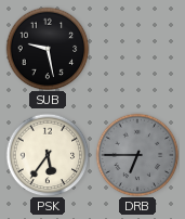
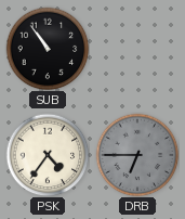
SUB: 9:28 -> 10:54 (48, 49)
PSK: 5:36 -> 4:36 (48, 155)
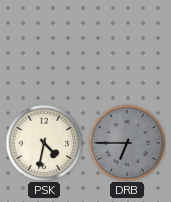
SUB: 10:54 -> none (48, 49)
PSK: 4:36 -> 4:32 (44, 143)
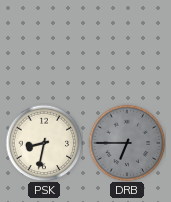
PSK: 4:32 -> 8:32 (44, 143)
